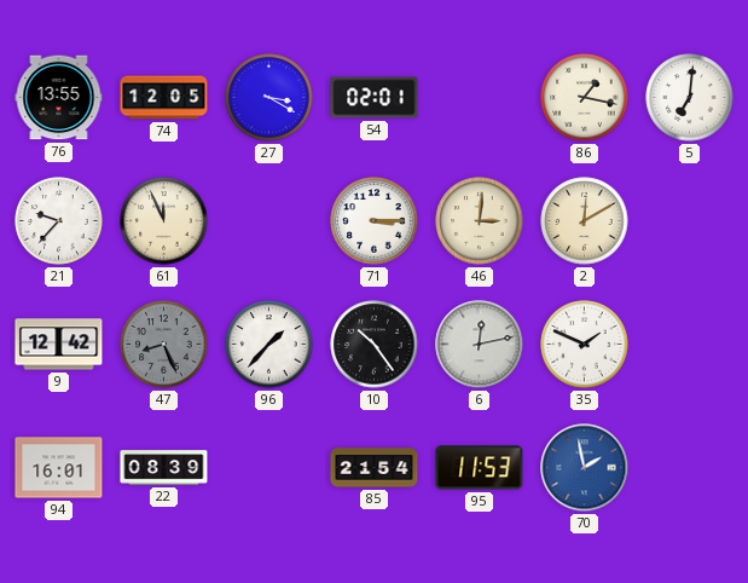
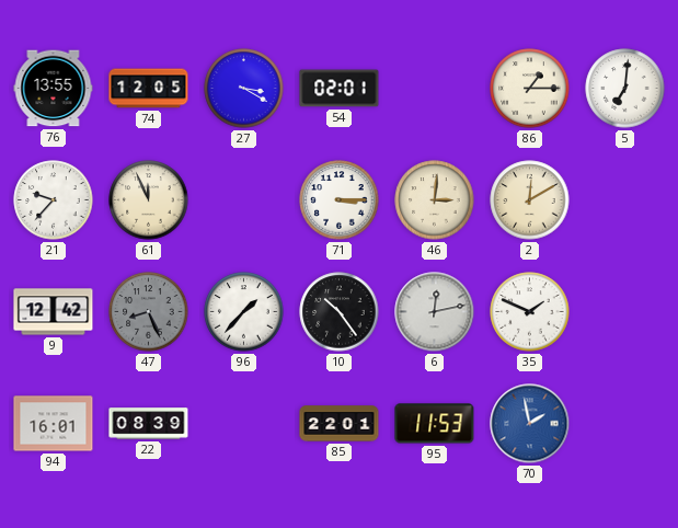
86: 1:17 -> 1:15 (530, 89)
85: 21:54 -> 22:01 (340, 424)
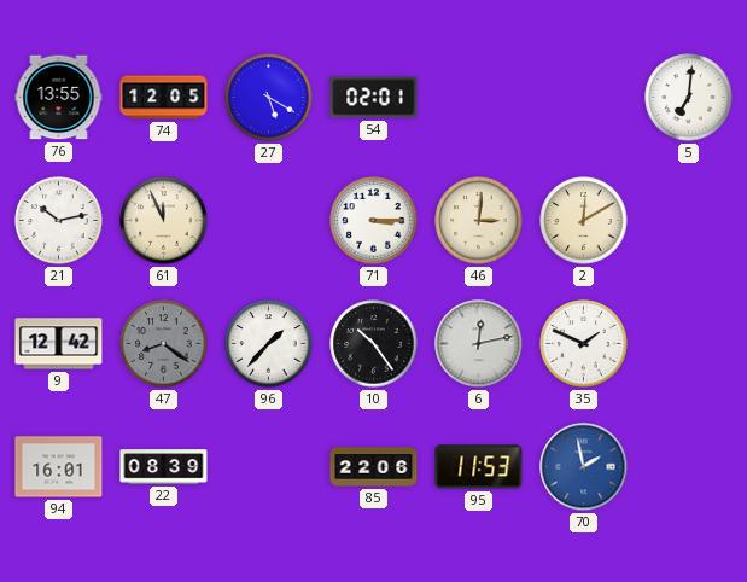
27: 3:20 -> 5:20 (269, 98)
86: 1:15 -> none (530, 89)
21: 9:37 -> 10:13 (59, 221)
47: 8:26 -> 8:21 (164, 344)
85: 22:01 -> 22:06 (374, 467)
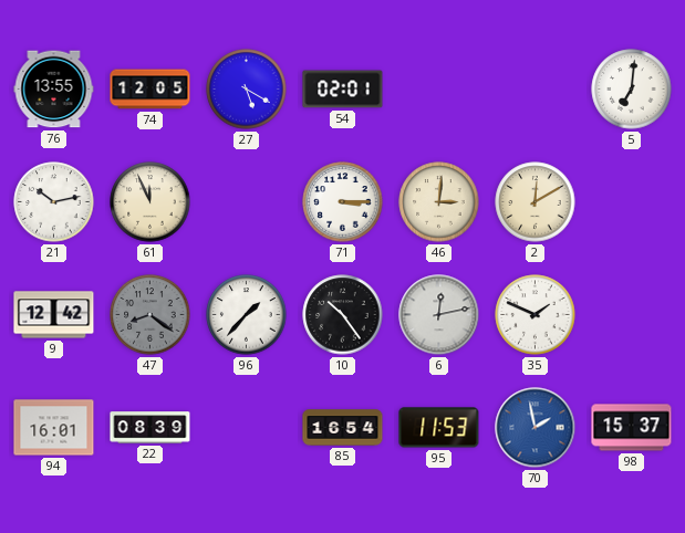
85: 22:06 -> 16:54 (343, 428)
98: none -> 15:37 (632, 428)
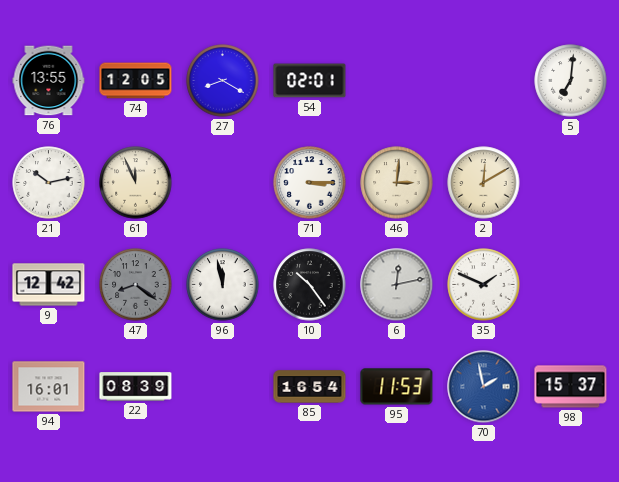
27: 5:20 -> 8:20 (223, 81)
96: 1:37 -> 11:58 (223, 285)
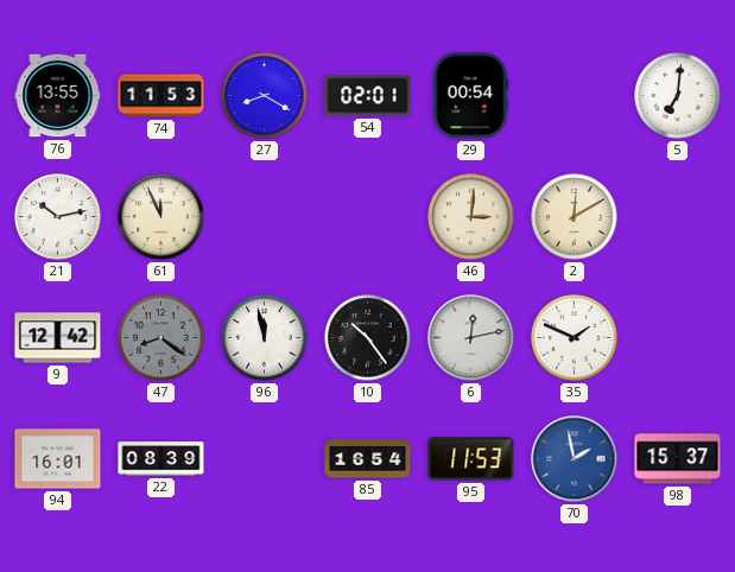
74: 12:05 -> 11:53 (161, 96)
29: none -> 00:54 (471, 96)
71: 3:15 -> none (310, 183)
